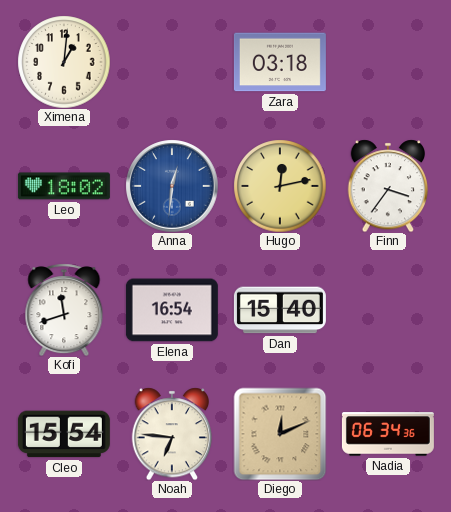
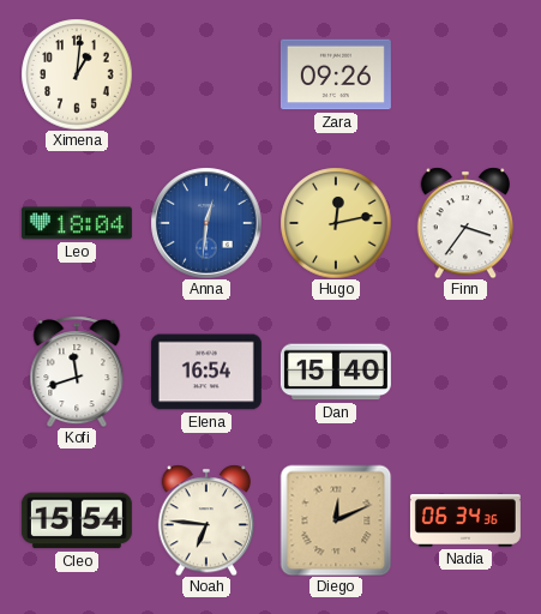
Zara: 03:18 -> 09:26 (336, 74)
Leo: 18:02 -> 18:04 (77, 223)
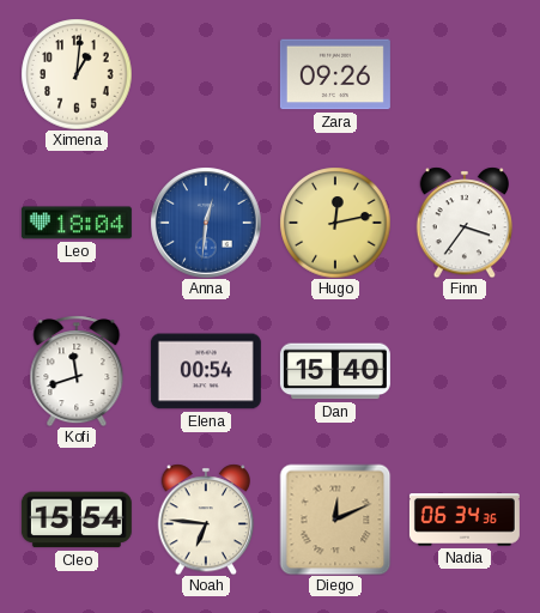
Elena: 16:54 -> 00:54 (206, 371)
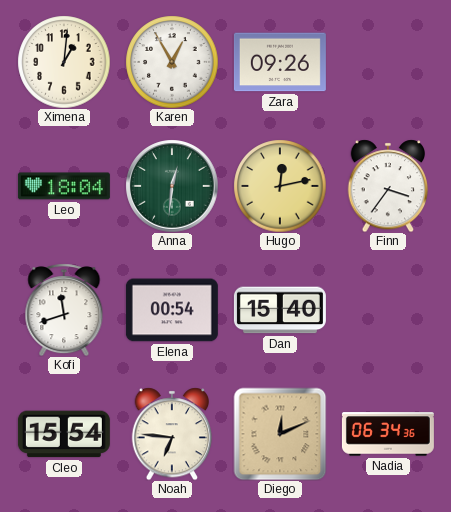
Karen: none -> 12:55 (172, 62)
Anna dial: blue -> green (172, 186)
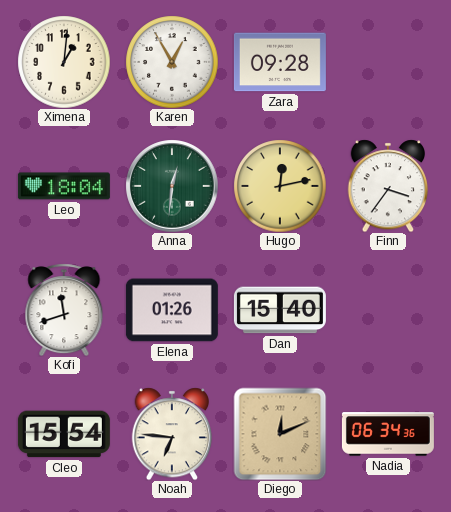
Zara: 09:26 -> 09:28 (280, 62)
Elena: 00:54 -> 01:26 (172, 310)
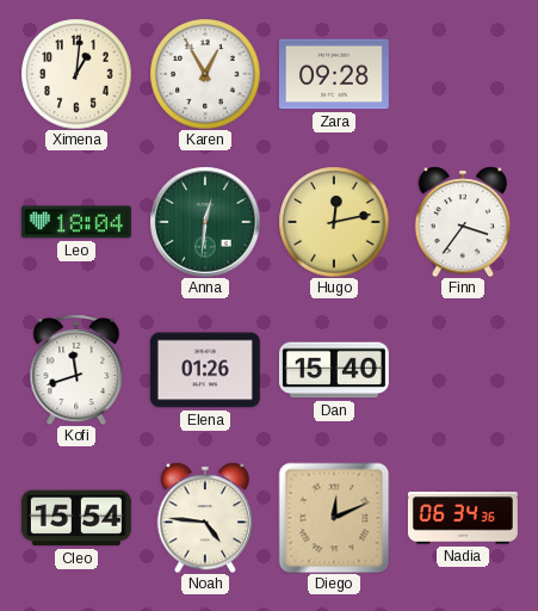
Noah: 6:46 -> 4:46 (204, 518)
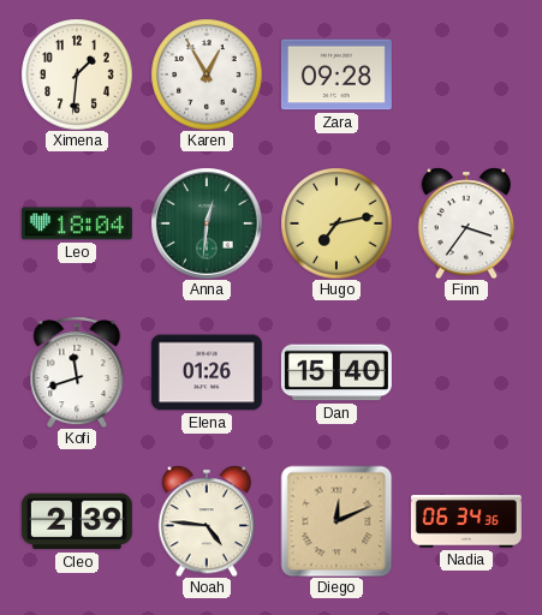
Ximena: 1:01 -> 1:31 (77, 74)
Hugo: 12:13 -> 7:13 (336, 223)
Cleo: 15:54 -> 2:39 (77, 521)
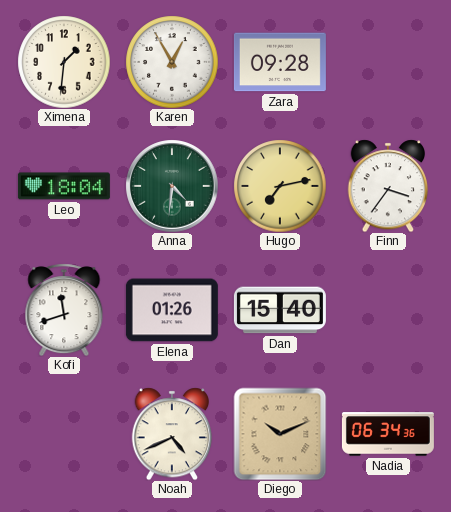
Anna: 12:31 -> 4:31 (172, 186)
Cleo: 2:39 -> none (77, 521)
Noah: 4:46 -> 4:41 (171, 434)
Diego: 12:11 -> 10:11 (280, 434)
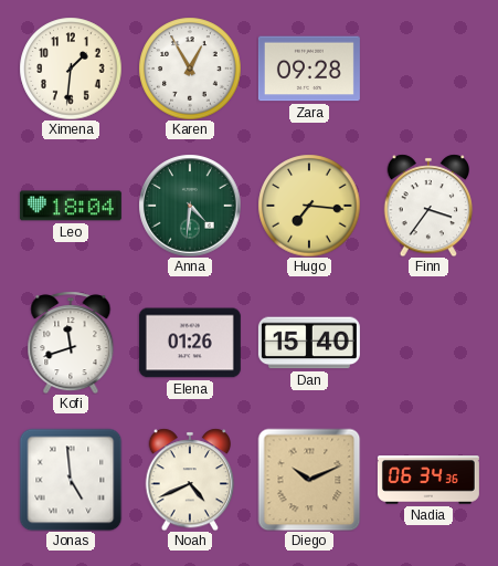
Hugo: 7:13 -> 7:16 (309, 206)
Jonas: none -> 4:59 (71, 480)
